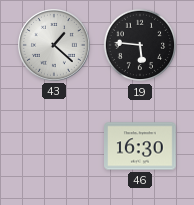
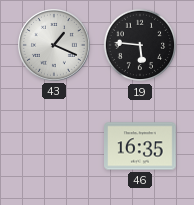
43: 1:22 -> 1:19 (55, 46)
46: 16:30 -> 16:35 (140, 146)
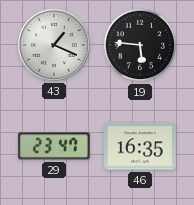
29: none -> 23:47 (55, 146)
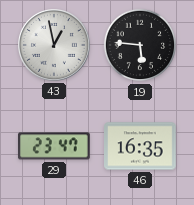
43: 1:19 -> 12:58 (55, 46)
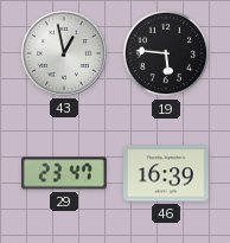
46: 16:35 -> 16:39 (166, 173)
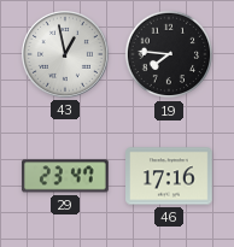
19: 5:46 -> 7:46 (169, 54)
46: 16:39 -> 17:16 (169, 176)
